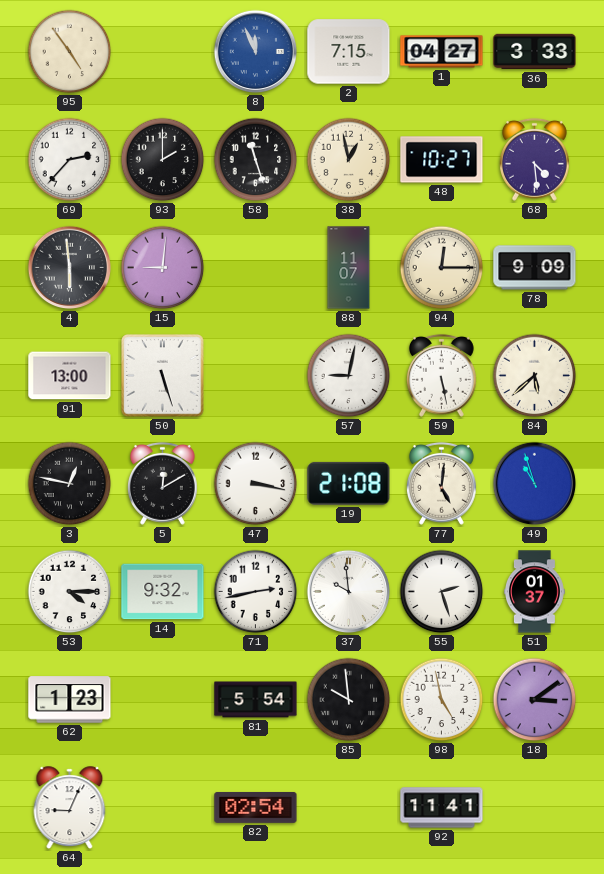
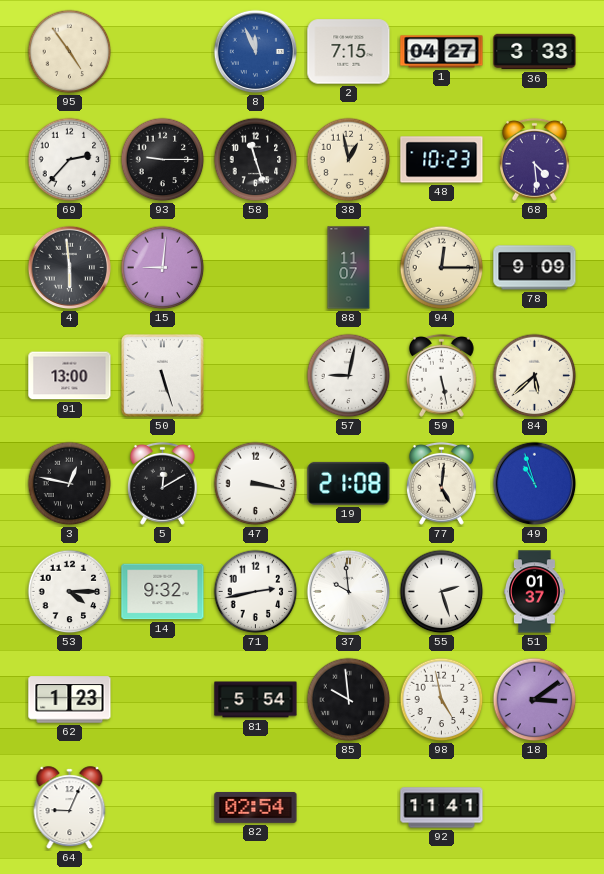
93: 2:00 -> 9:15 (163, 160)
48: 10:27 -> 10:23 (442, 160)
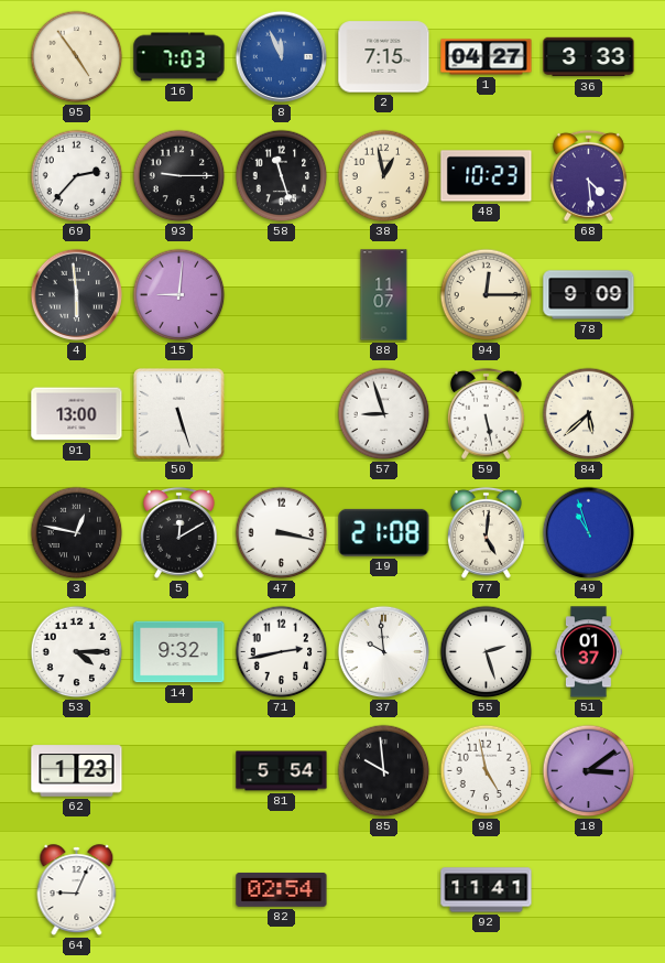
16: none -> 7:03 (179, 57)
57: 9:02 -> 8:57 (384, 414)
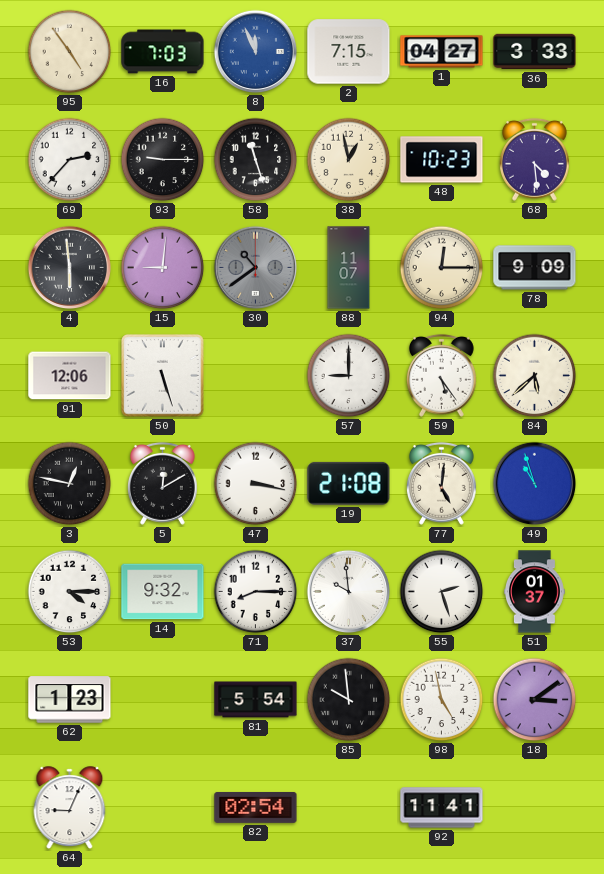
30: none -> 10:39 (256, 268)
91: 13:00 -> 12:06 (70, 376)
57: 8:57 -> 9:00 (349, 376)
59: 5:28 -> 5:24 (441, 375)
71: 2:43 -> 8:15 (256, 592)
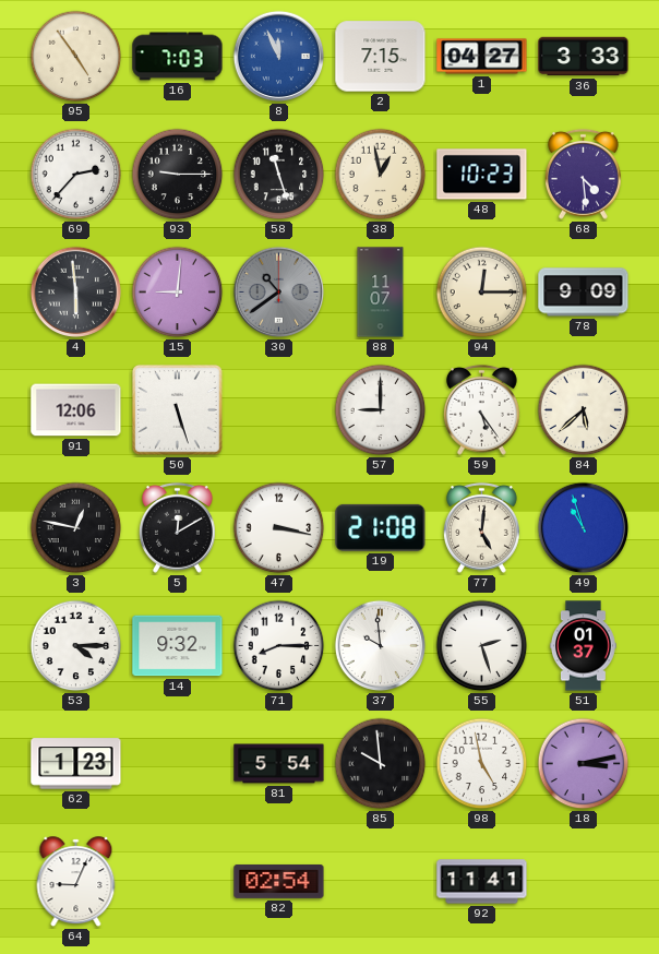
18: 3:09 -> 3:13 (584, 764)
